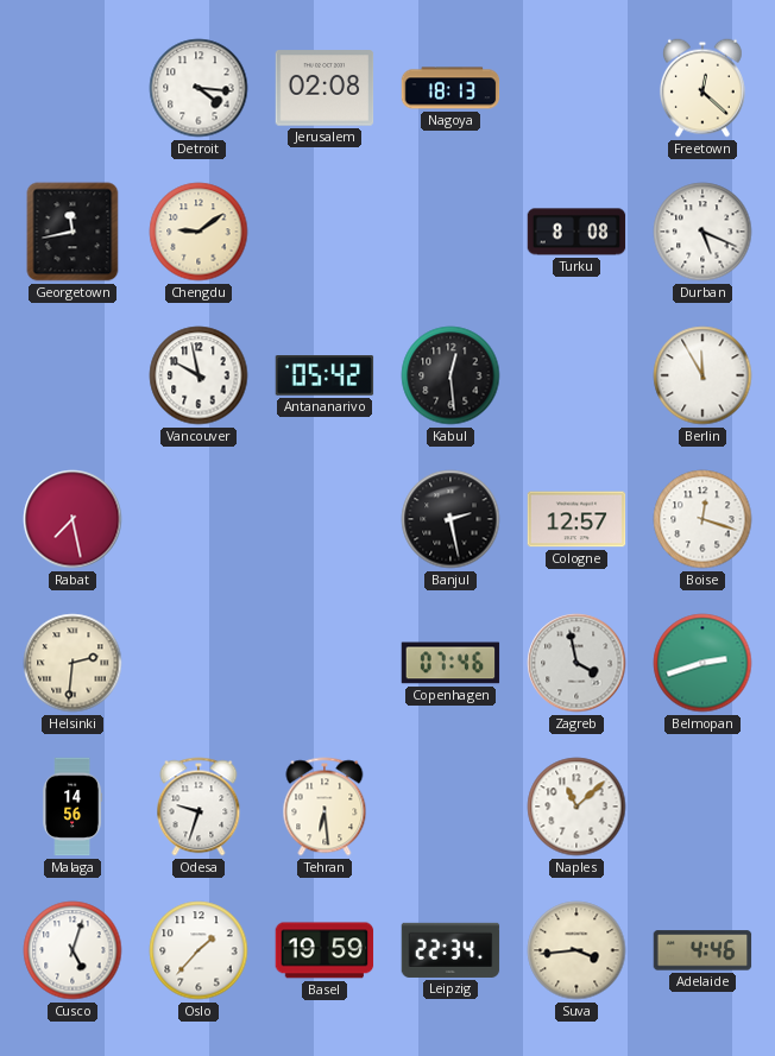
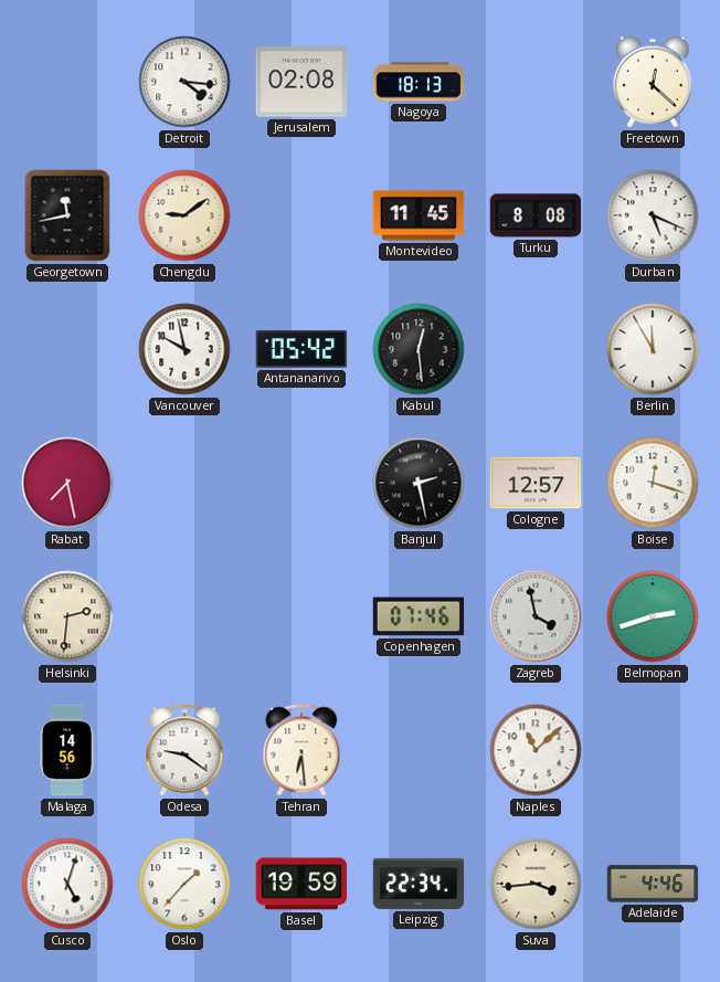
Montevideo: none -> 11:45 (419, 215)
Odesa: 9:33 -> 9:21 (184, 750)
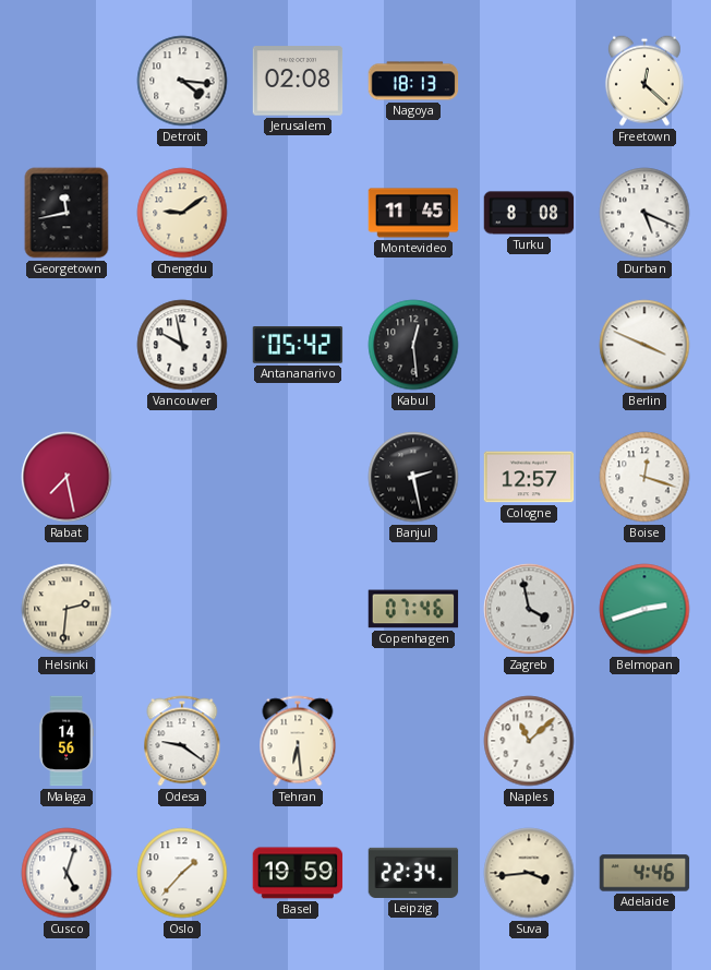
Berlin: 11:55 -> 3:49 (644, 345)
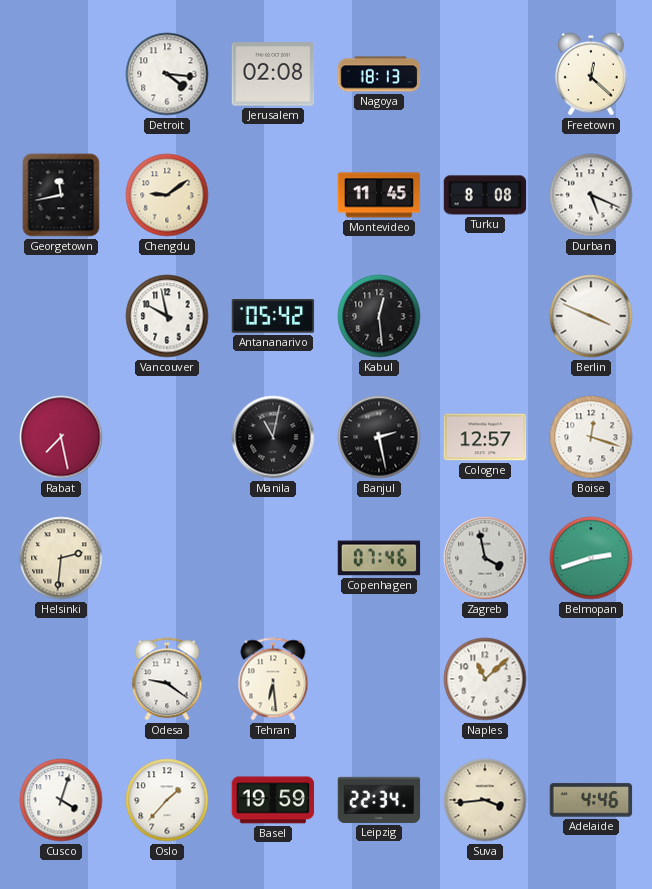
Manila: none -> 11:02 (273, 437)
Malaga: 14:56 -> none (65, 741)
Cusco: 5:03 -> 4:03 (61, 800)
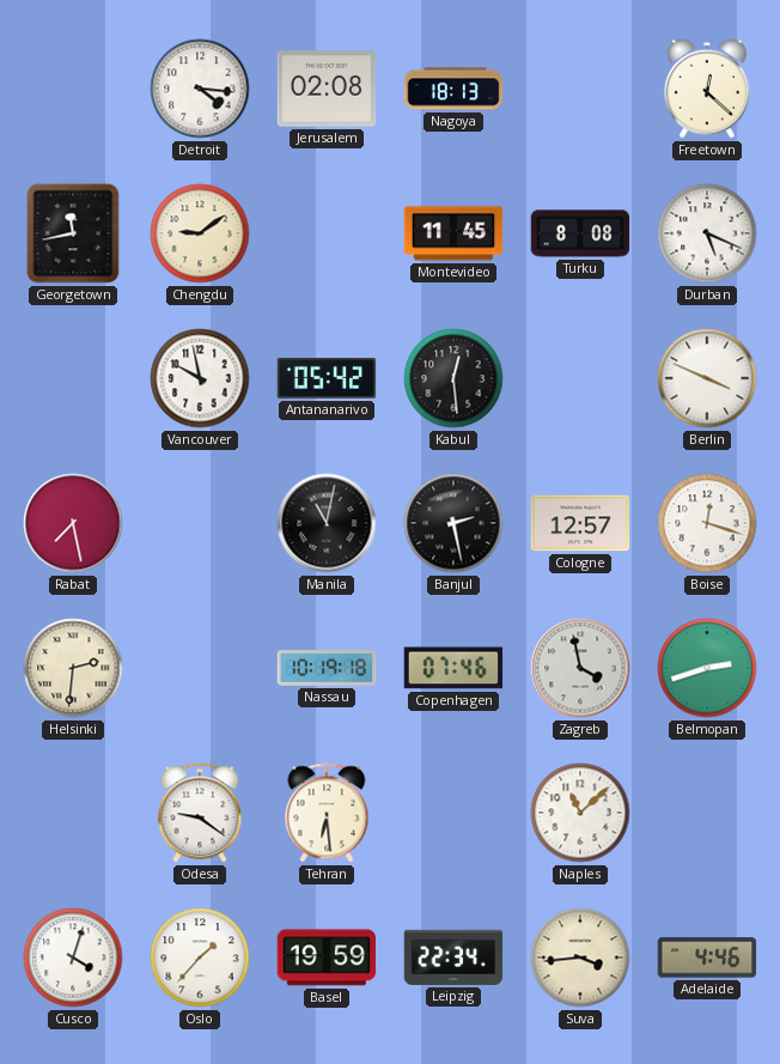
Nassau: none -> 10:19 (327, 669)
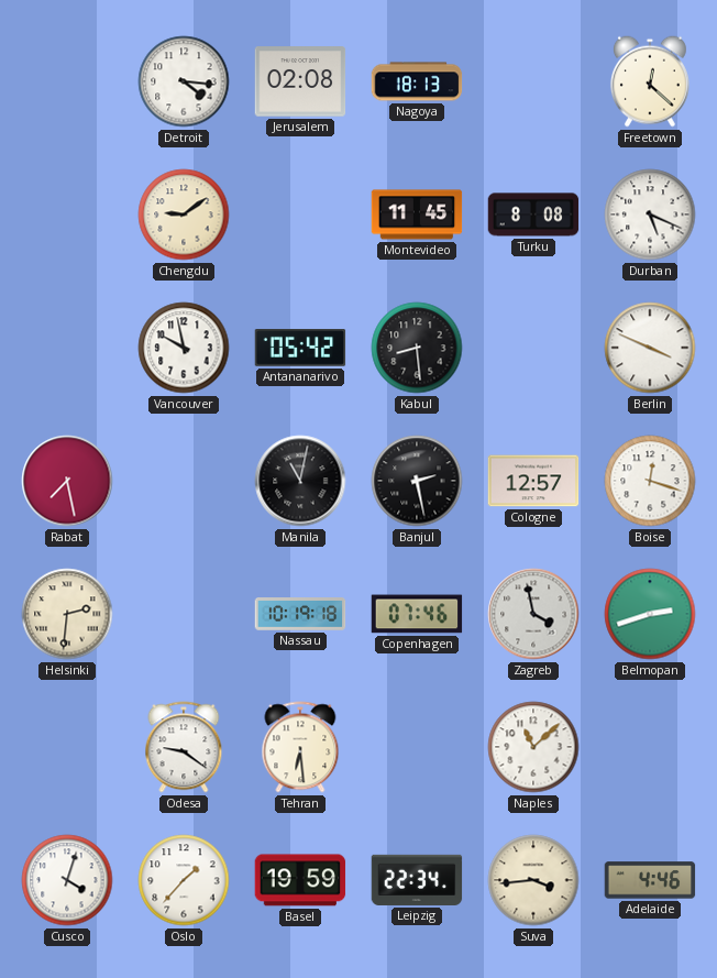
Georgetown: 11:43 -> none (73, 233)
Kabul: 12:29 -> 8:29 (417, 348)
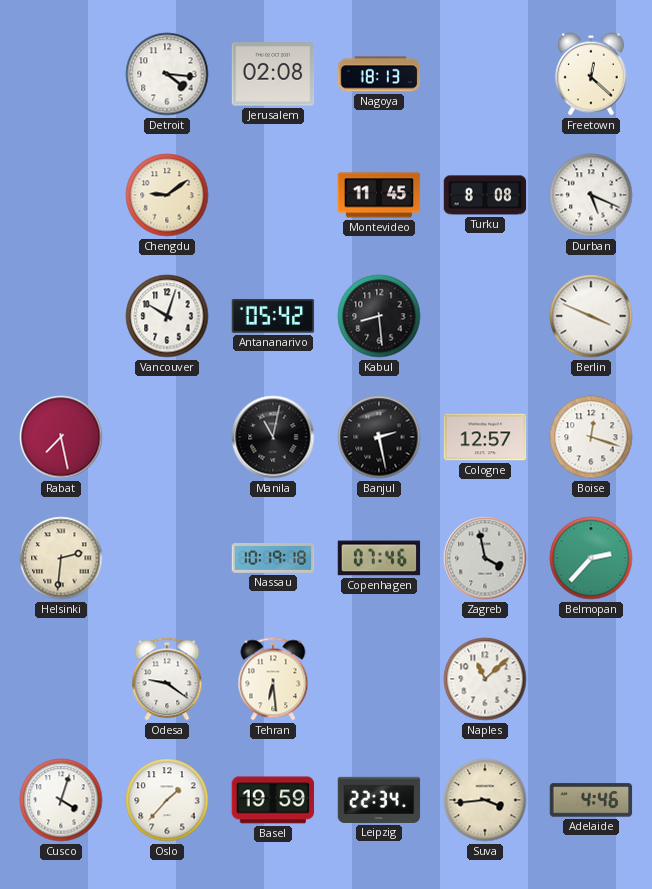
Vancouver: 9:58 -> 10:03 (167, 316)
Belmopan: 2:42 -> 2:37 (591, 558)
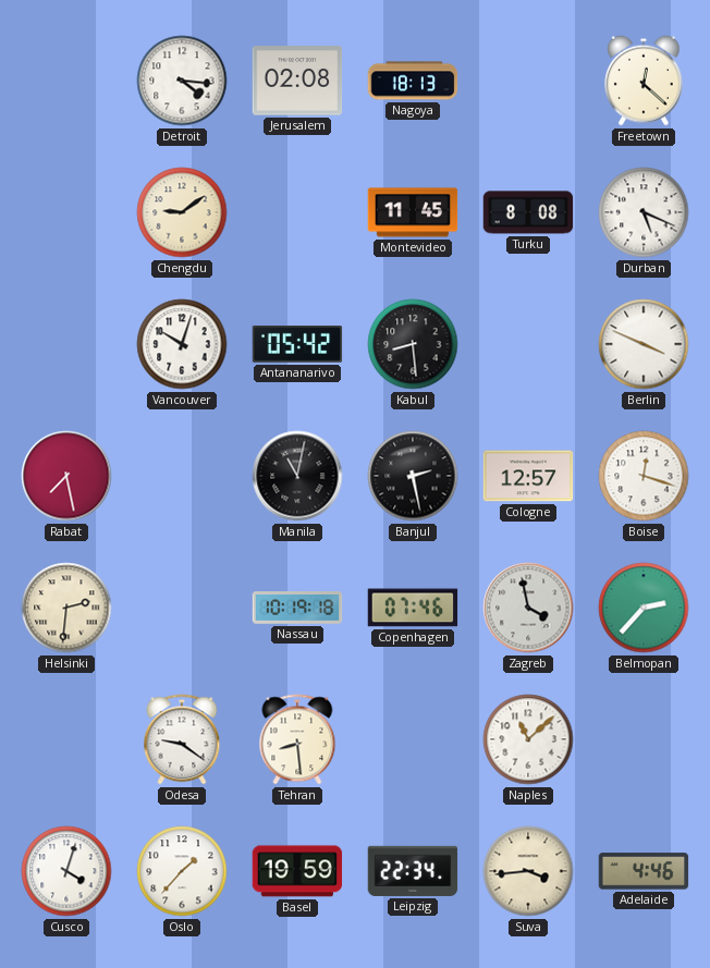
Tehran: 6:29 -> 8:29 (297, 739)
